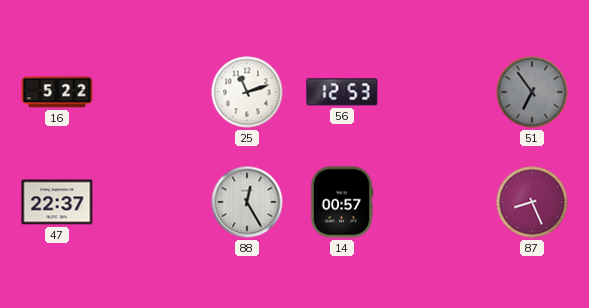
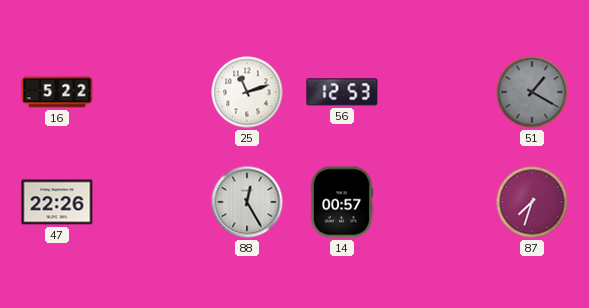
51: 6:54 -> 1:20 (532, 92)
47: 22:37 -> 22:26 (57, 202)
87: 8:26 -> 7:33 (532, 202)
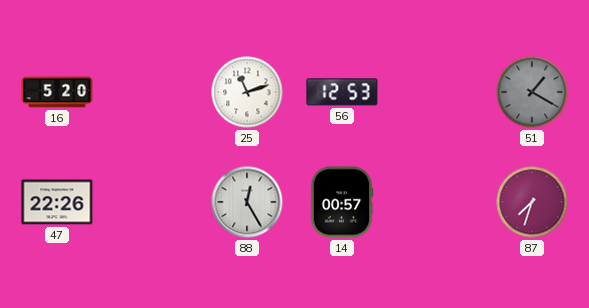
16: 5:22 -> 5:20 (57, 92)
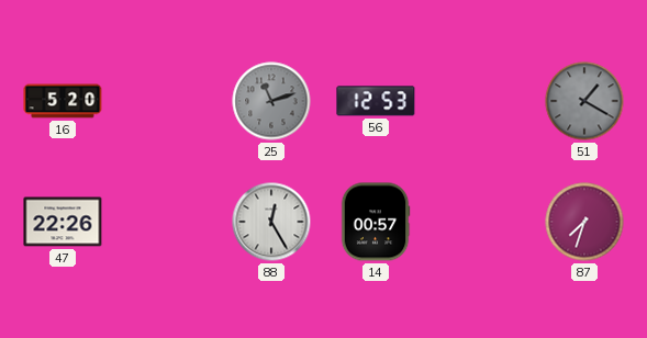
25 dial: white -> grey (271, 101)
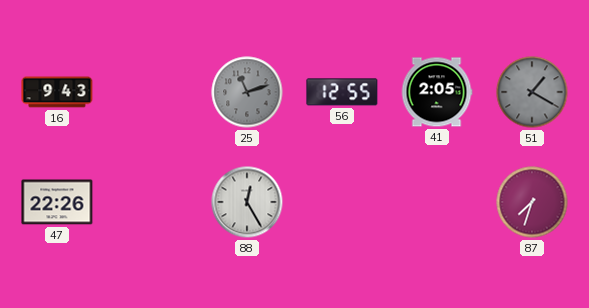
16: 5:20 -> 9:43 (57, 92)
56: 12:53 -> 12:55 (342, 92)
41: none -> 2:05 (437, 92)
14: 00:57 -> none (376, 222)
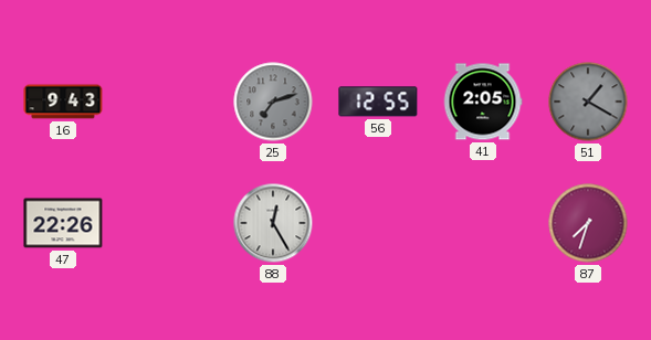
25: 11:12 -> 7:12 (273, 102)
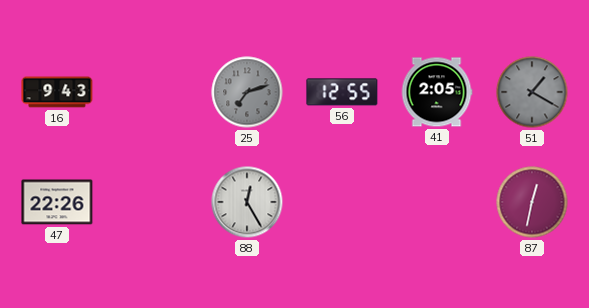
87: 7:33 -> 12:32 (532, 202)
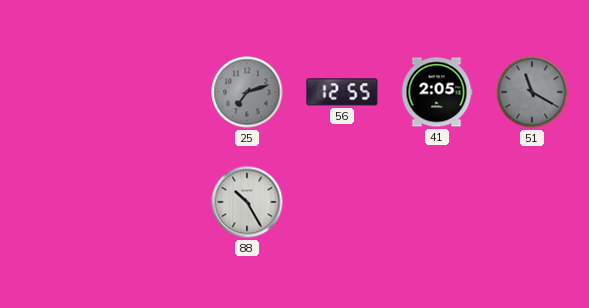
16: 9:43 -> none (57, 92)
51: 1:20 -> 11:20 (532, 92)
47: 22:26 -> none (57, 202)
88: 12:25 -> 10:25 (247, 202)
87: 12:32 -> none (532, 202)
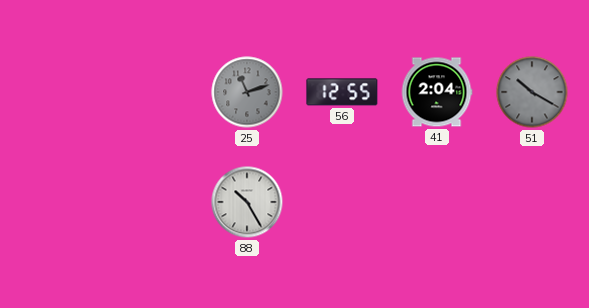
25: 7:12 -> 11:12 (247, 92)
41: 2:05 -> 2:04 (437, 92)
51: 11:20 -> 10:20 (532, 92)
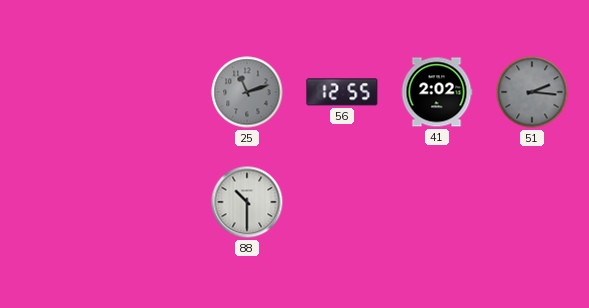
41: 2:04 -> 2:02 (437, 92)
51: 10:20 -> 2:16 (532, 92)
88: 10:25 -> 10:30 (247, 202)
